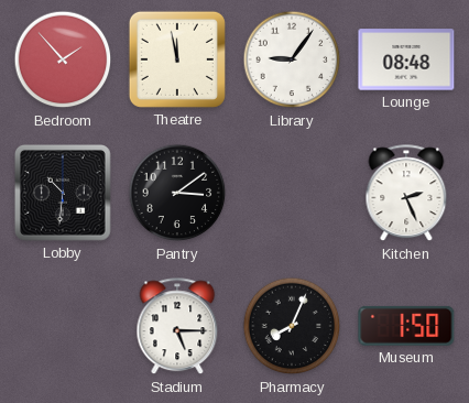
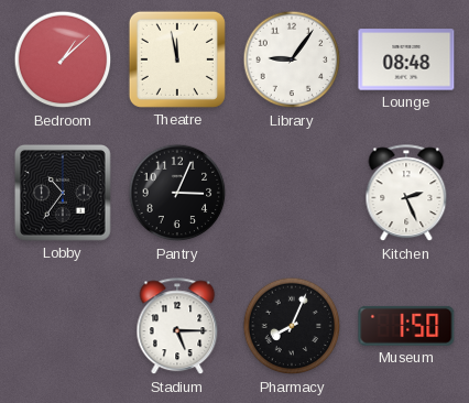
Bedroom: 1:53 -> 1:08 (63, 59)
Lobby: 10:31 -> 10:36 (63, 194)
Pantry: 3:09 -> 3:04 (177, 193)
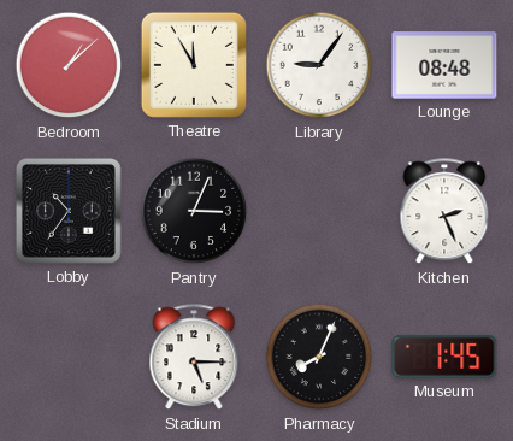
Theatre: 11:58 -> 11:55 (194, 65)
Museum: 1:50 -> 1:45 (444, 357)
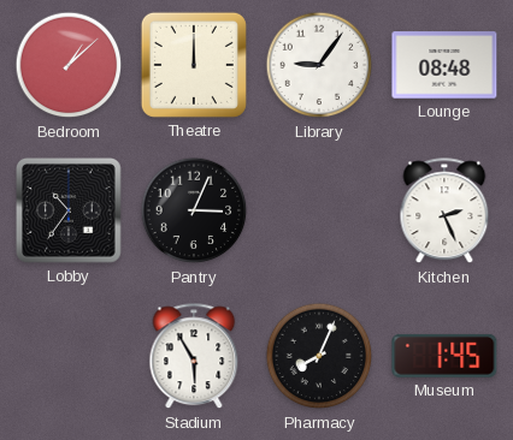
Theatre: 11:55 -> 12:00 (194, 65)
Stadium: 5:15 -> 5:55 (194, 357)
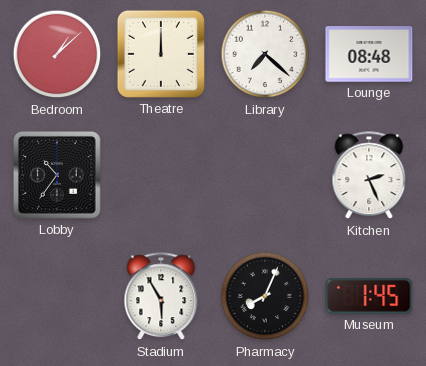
Library: 9:06 -> 7:22 (265, 54)
Pantry: 3:04 -> none (194, 210)
